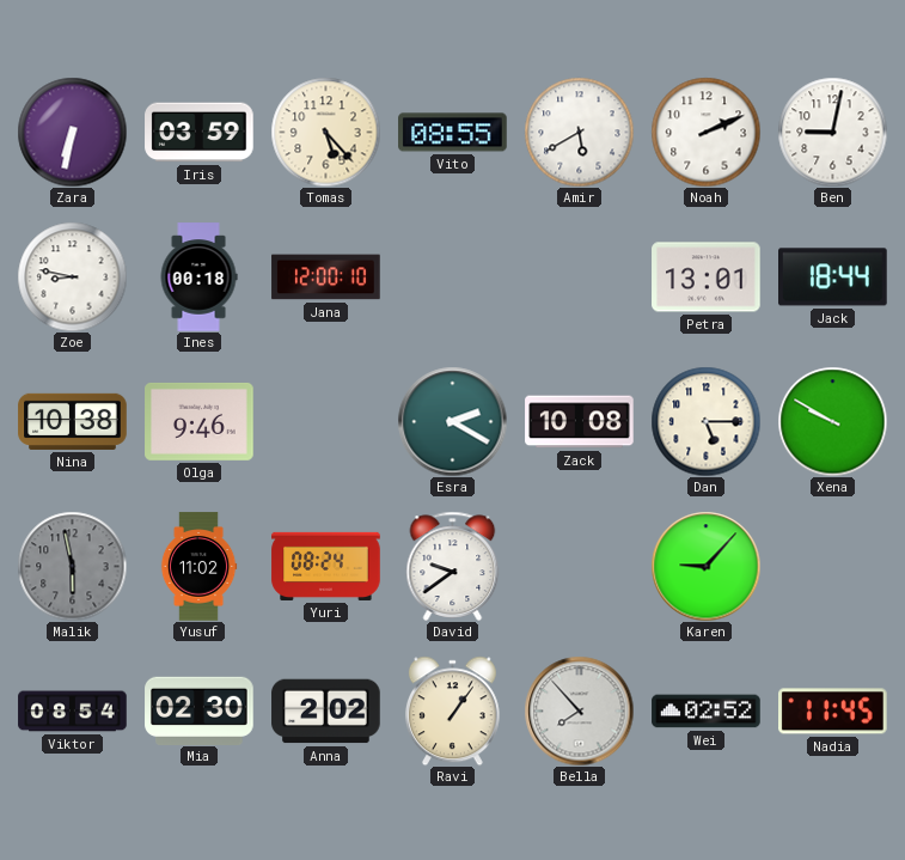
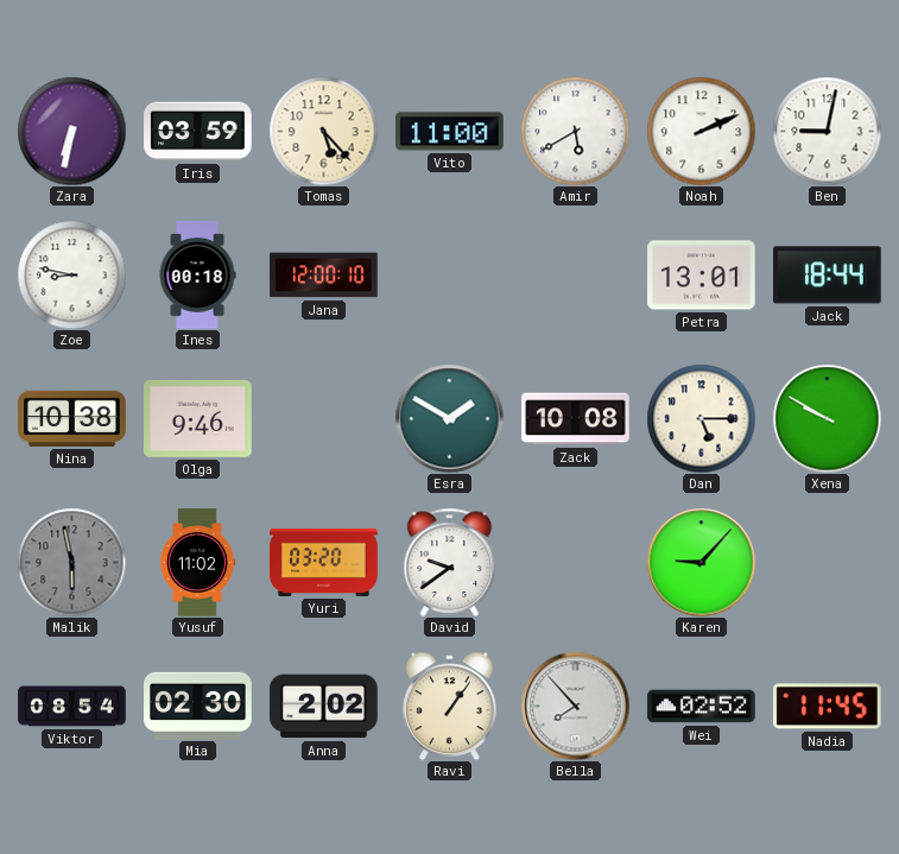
Vito: 08:55 -> 11:00 (450, 132)
Esra: 2:20 -> 1:50 (449, 418)
Yuri: 08:24 -> 03:20 (324, 562)
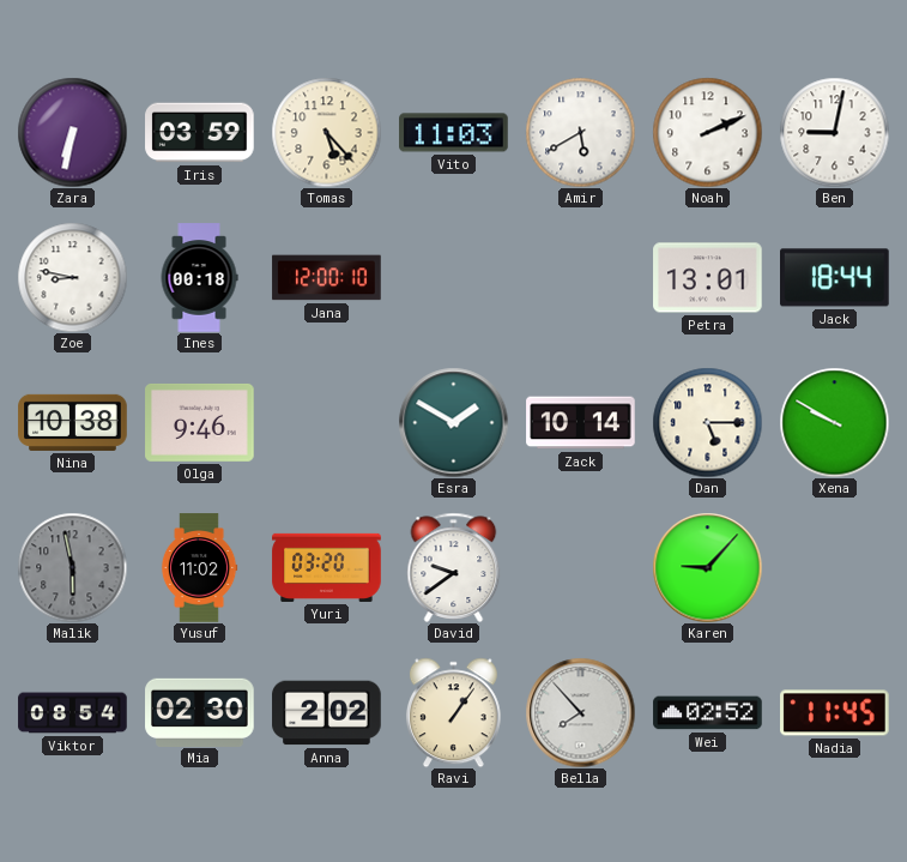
Vito: 11:00 -> 11:03 (454, 133)
Zack: 10:08 -> 10:14 (581, 423)
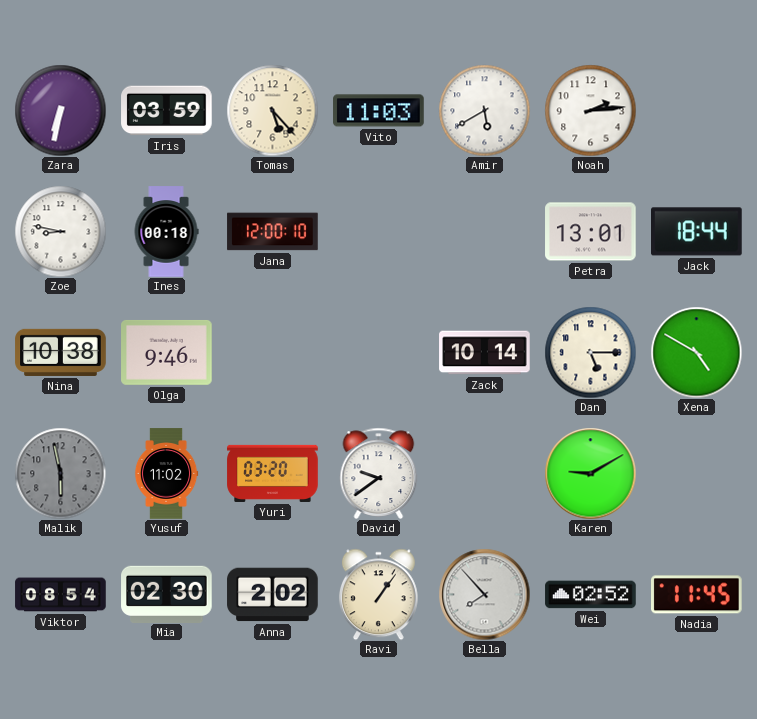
Noah: 2:11 -> 2:14 (590, 110)
Ben: 9:02 -> none (834, 132)
Esra: 1:50 -> none (453, 422)
Xena: 9:50 -> 4:50 (696, 352)
Karen: 9:07 -> 9:10 (590, 473)
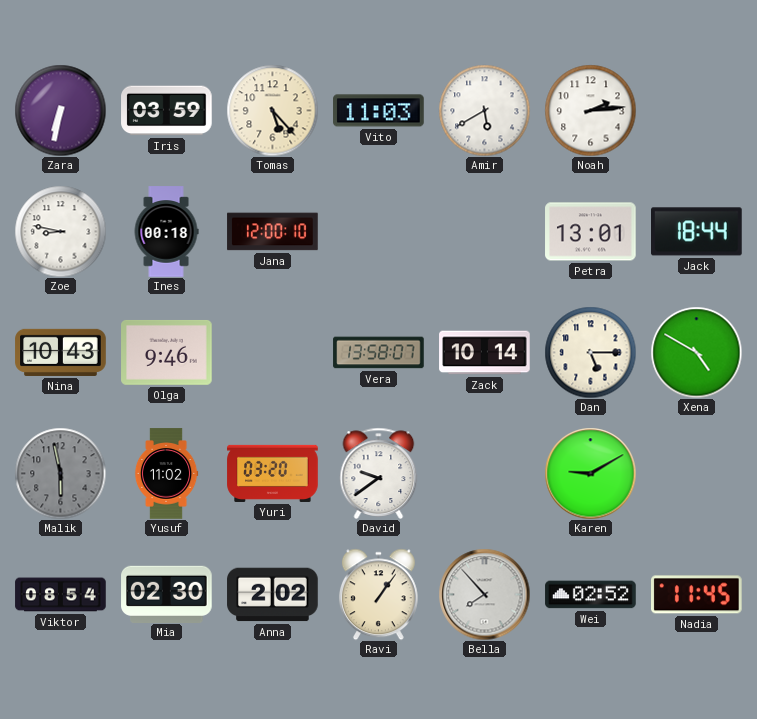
Nina: 10:38 -> 10:43 (61, 352)
Vera: none -> 13:58 (379, 353)
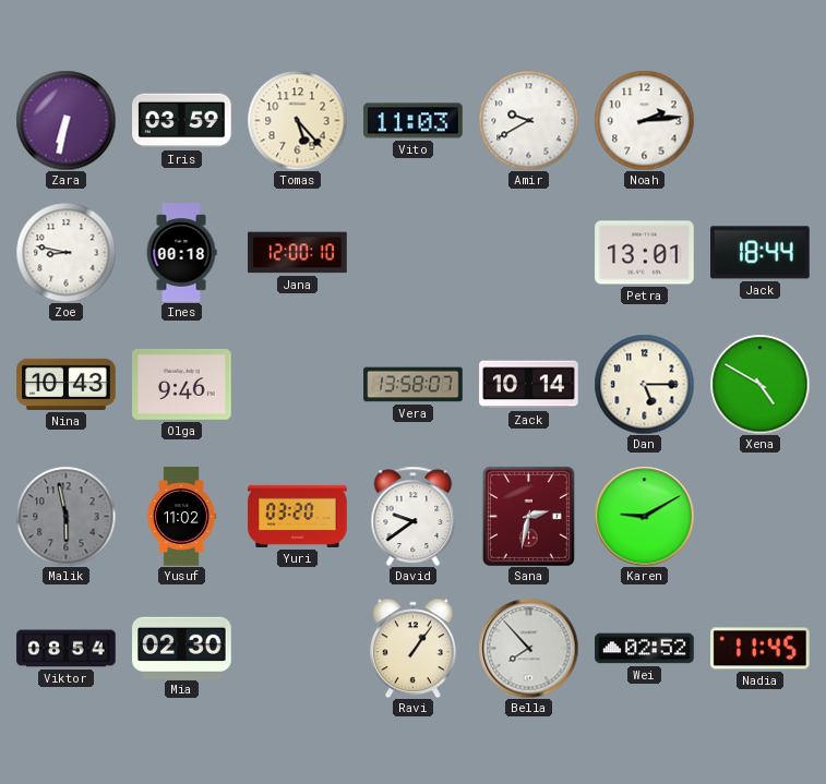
Amir: 5:40 -> 9:40 (528, 120)
Sana: none -> 2:32 (528, 516)
Anna: 2:02 -> none (273, 595)
